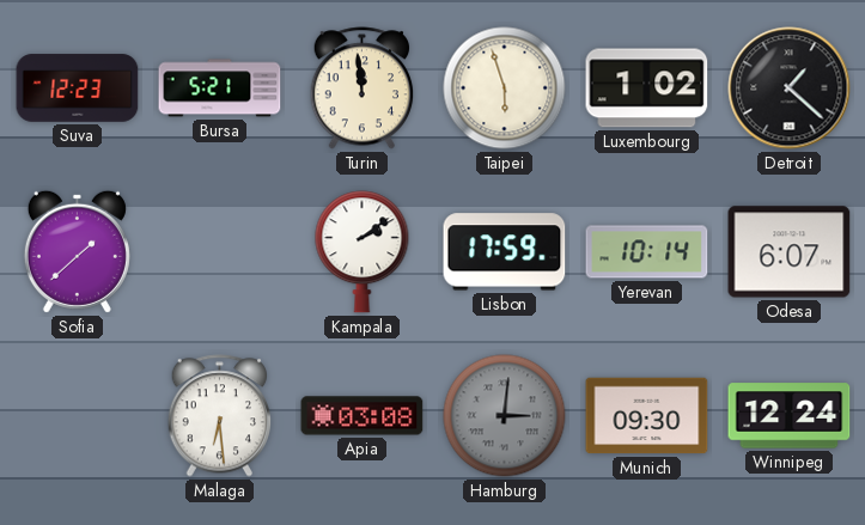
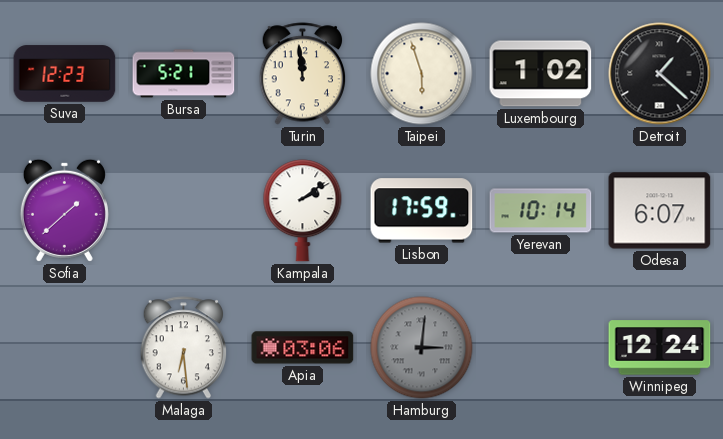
Apia: 03:08 -> 03:06 (303, 348)
Munich: 09:30 -> none (647, 416)
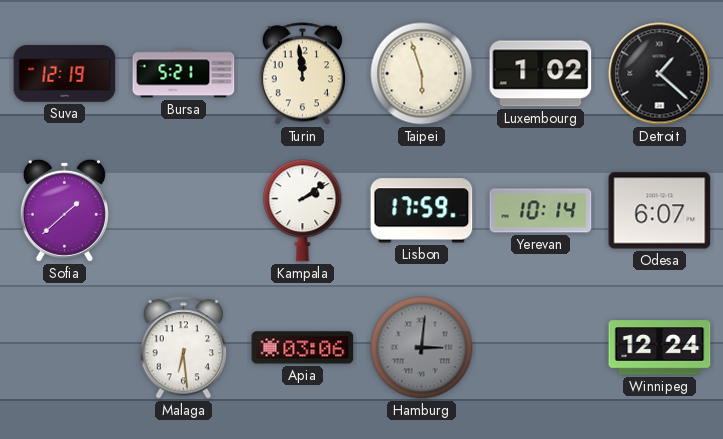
Suva: 12:23 -> 12:19 (65, 74)
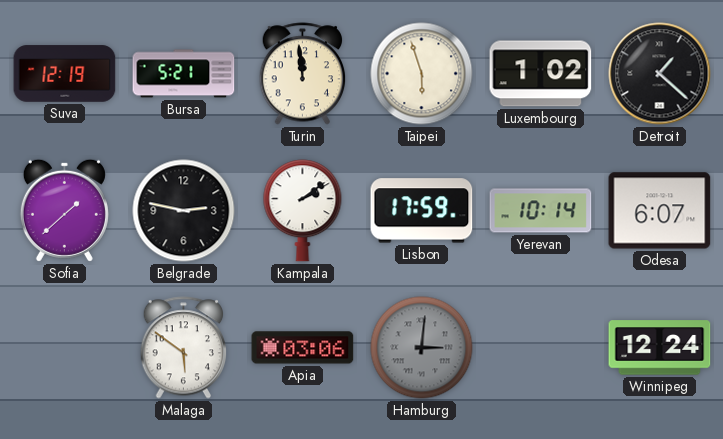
Belgrade: none -> 2:47 (184, 211)
Malaga: 6:29 -> 5:51 (184, 348)
